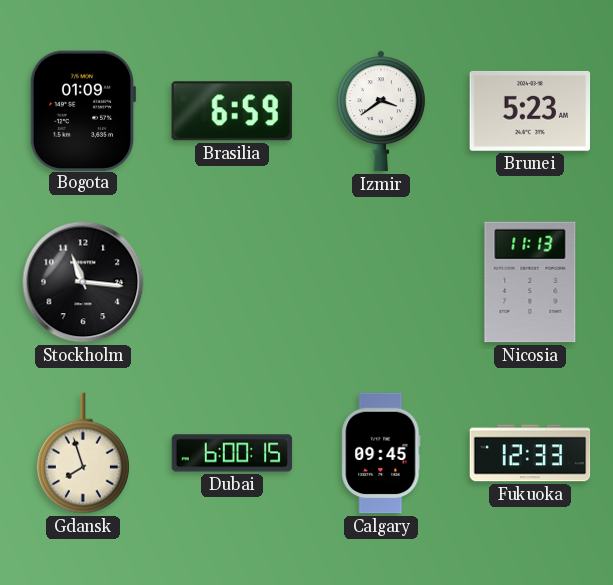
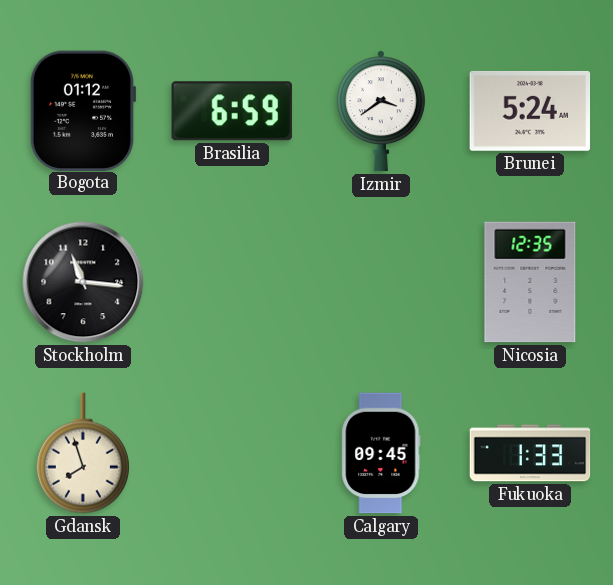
Bogota: 01:09 -> 01:12 (83, 110)
Brunei: 5:23 -> 5:24 (530, 111)
Nicosia: 11:13 -> 12:35 (530, 282)
Dubai: 6:00 -> none (232, 453)
Fukuoka: 12:33 -> 1:33 (530, 453)
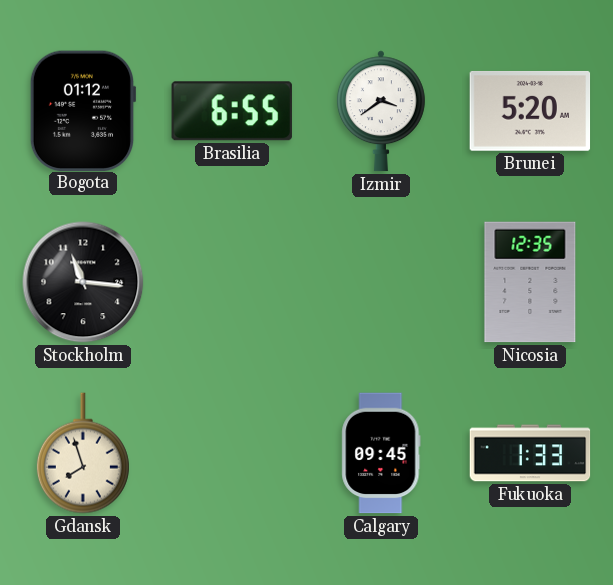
Brasilia: 6:59 -> 6:55 (232, 111)
Brunei: 5:24 -> 5:20 (530, 111)
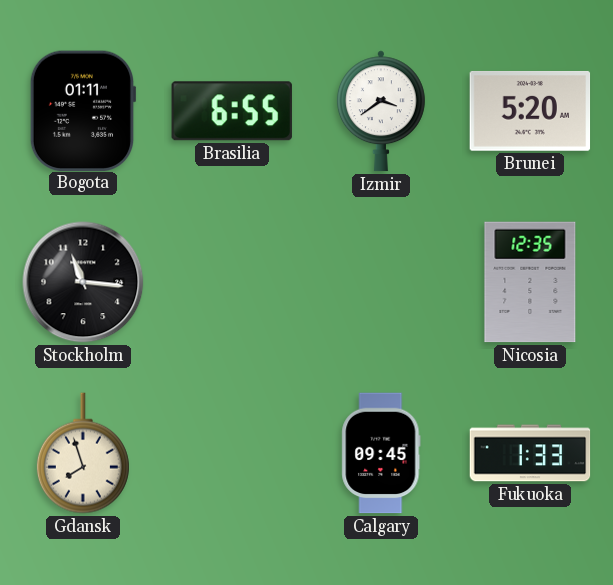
Bogota: 01:12 -> 01:11 (83, 110)
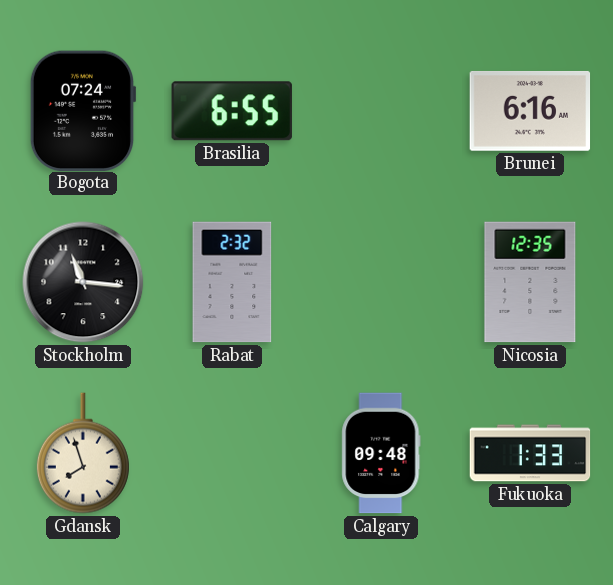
Bogota: 01:11 -> 07:24 (83, 110)
Izmir: 3:39 -> none (381, 111)
Brunei: 5:20 -> 6:16 (530, 111)
Rabat: none -> 2:32 (232, 282)
Calgary: 09:45 -> 09:48 (381, 453)
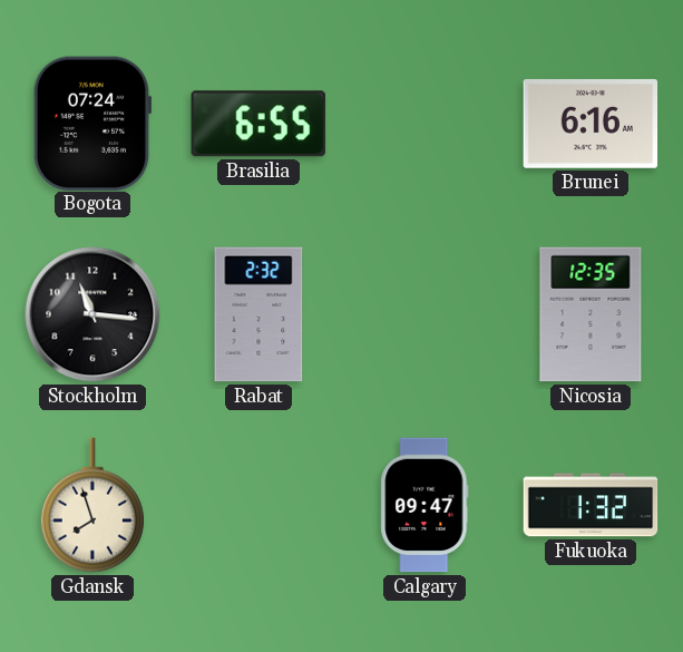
Calgary: 09:48 -> 09:47 (425, 505)
Fukuoka: 1:33 -> 1:32 (591, 505)
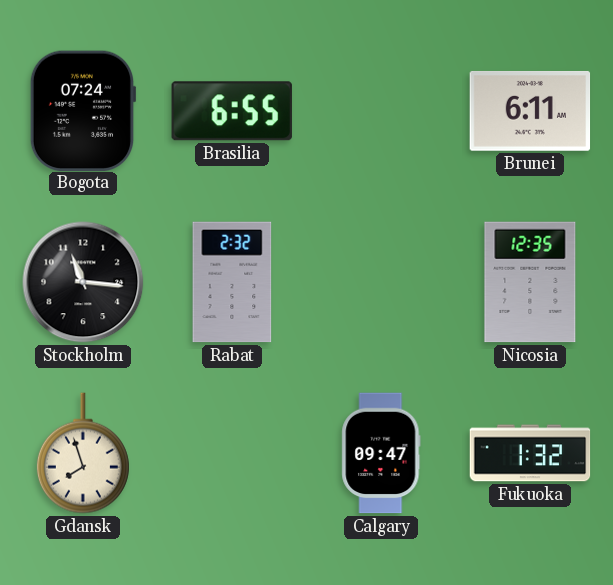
Brunei: 6:16 -> 6:11 (530, 111)
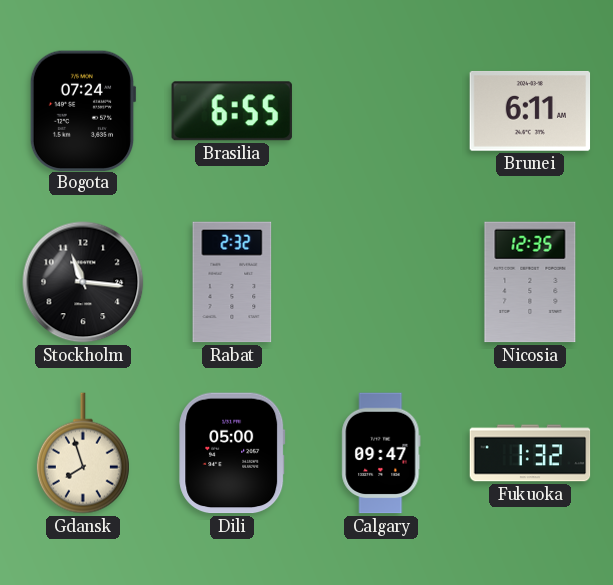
Dili: none -> 05:00 (232, 453)
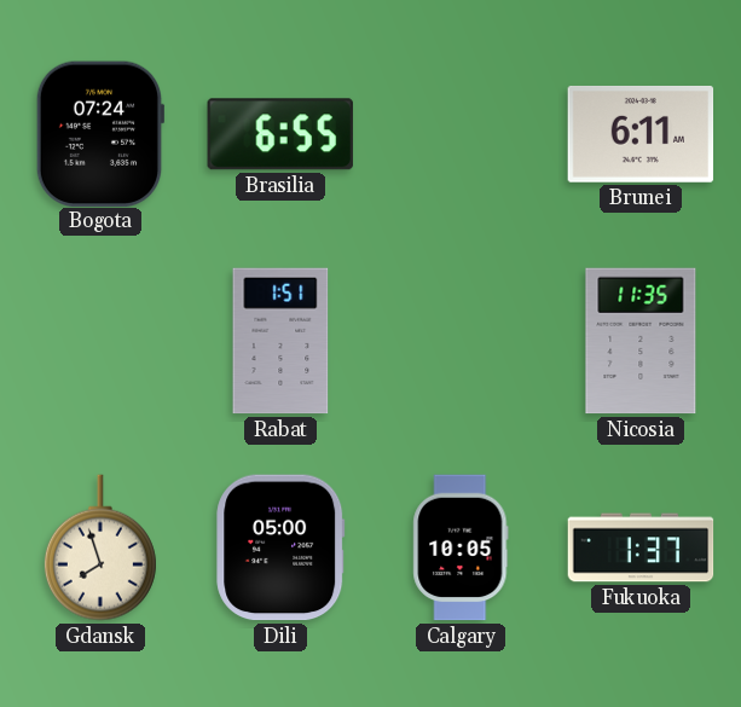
Stockholm: 11:16 -> none (83, 282)
Rabat: 2:32 -> 1:51 (280, 341)
Nicosia: 12:35 -> 11:35 (641, 341)
Calgary: 09:47 -> 10:05 (461, 547)
Fukuoka: 1:32 -> 1:37 (641, 547)
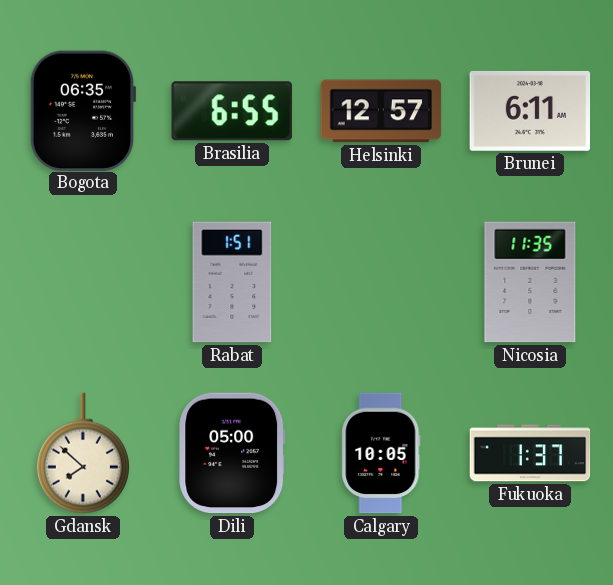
Bogota: 07:24 -> 06:35 (83, 110)
Helsinki: none -> 12:57 (381, 111)
Gdansk: 7:57 -> 7:52 (83, 453)
